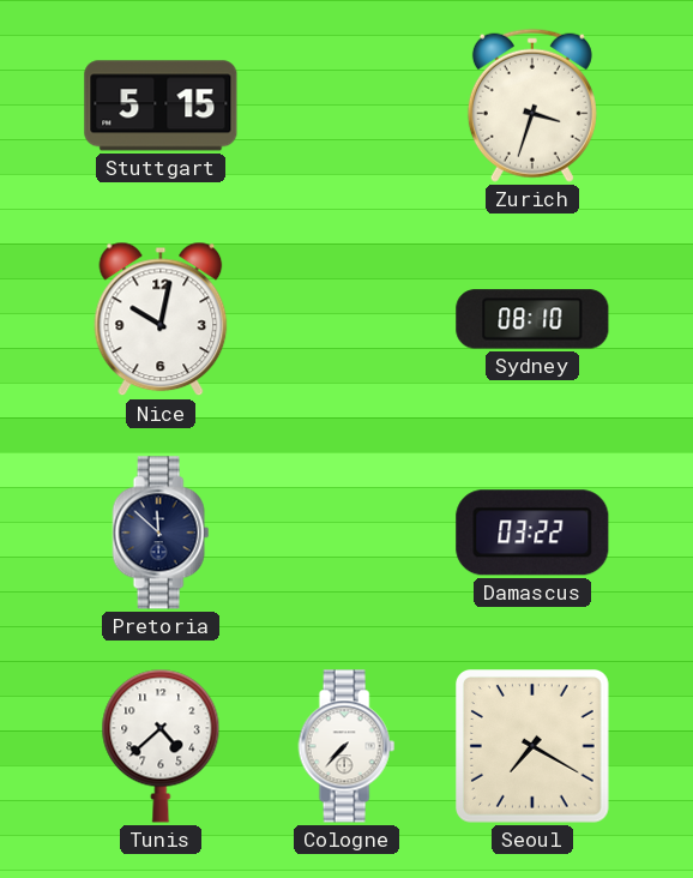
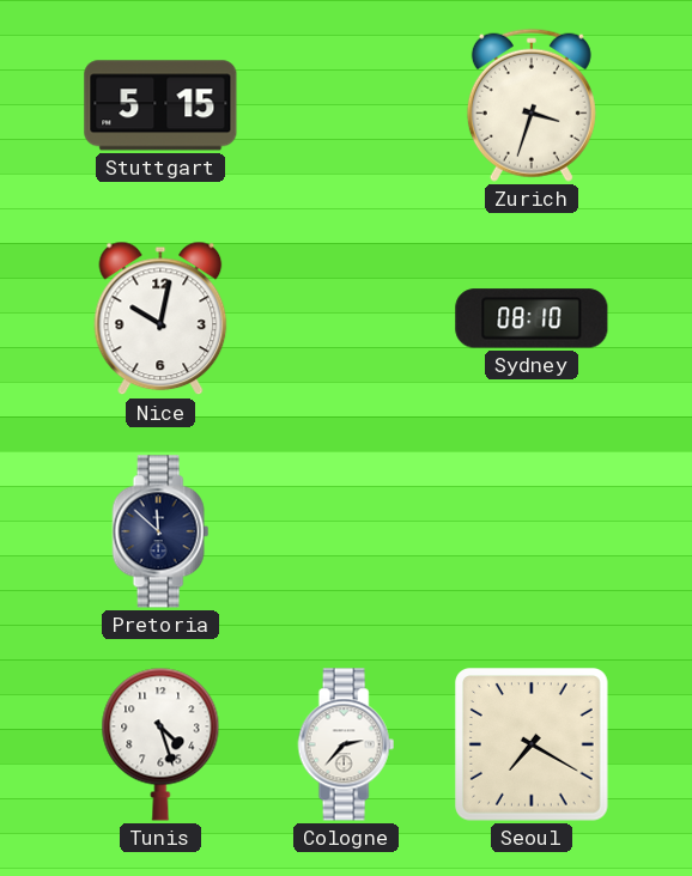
Damascus: 03:22 -> none (532, 533)
Tunis: 4:38 -> 4:27 (160, 744)
Cologne: 7:37 -> 2:37 (346, 744)
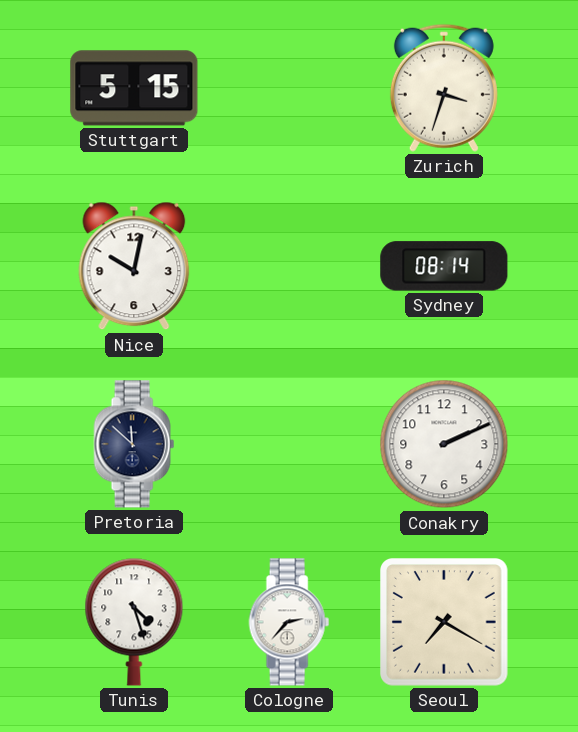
Sydney: 08:10 -> 08:14 (444, 266)
Conakry: none -> 2:11 (444, 444)
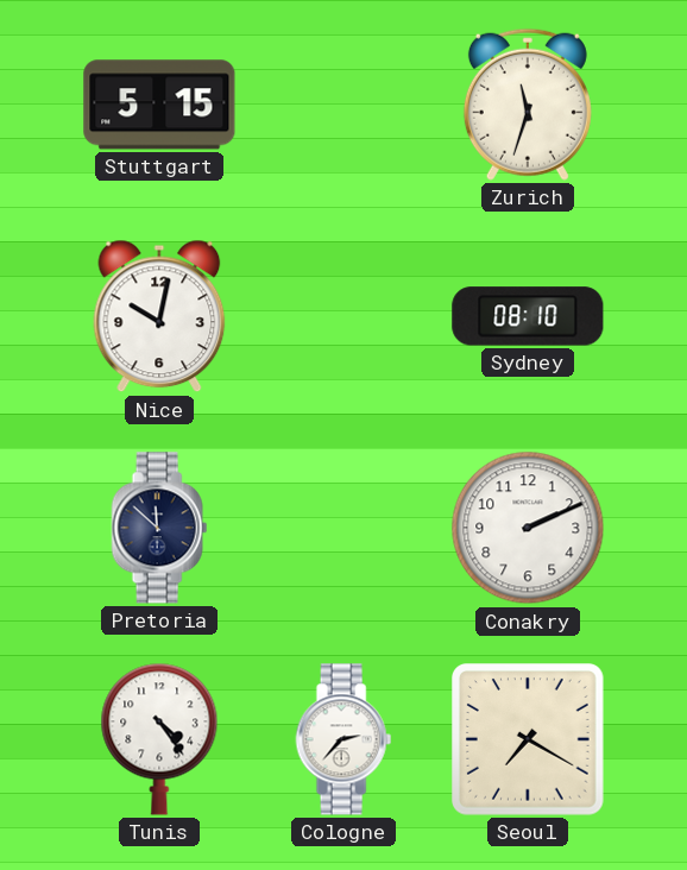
Zurich: 3:33 -> 11:33 (528, 105)
Sydney: 08:14 -> 08:10 (528, 316)
Tunis: 4:27 -> 4:24 (159, 739)
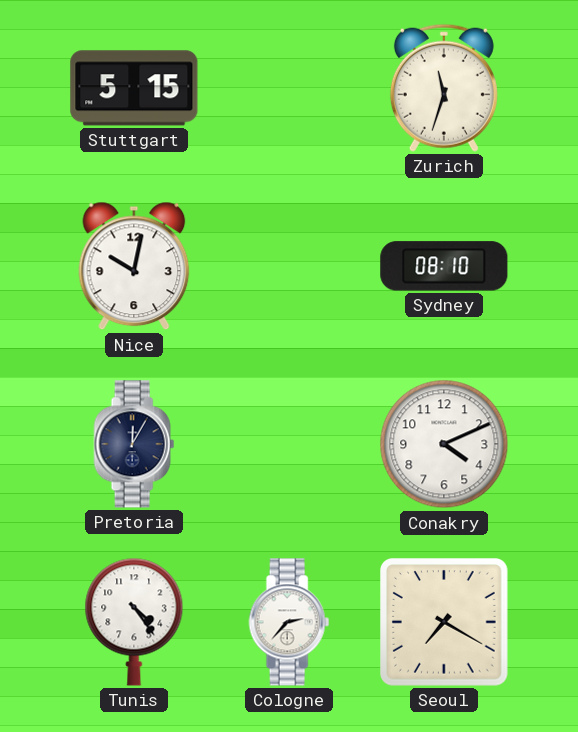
Pretoria: 11:52 -> 12:05 (134, 444)
Conakry: 2:11 -> 4:11 (444, 444)
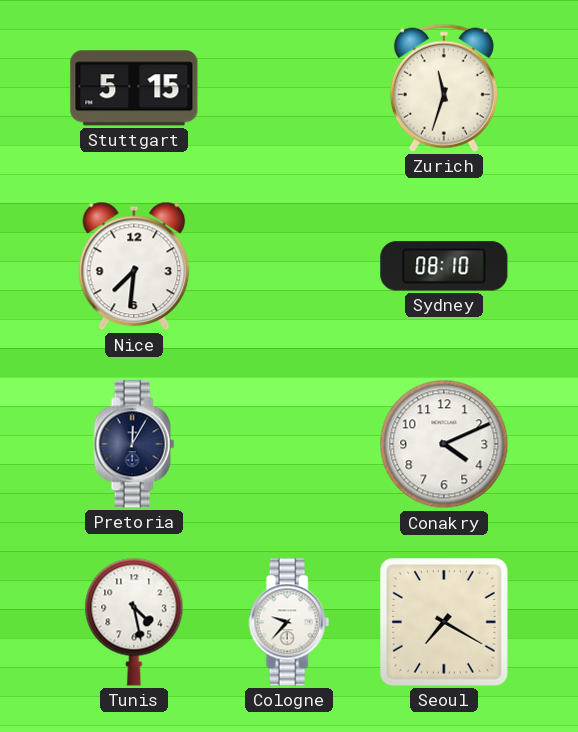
Nice: 10:02 -> 7:31 (134, 266)
Tunis: 4:24 -> 4:28 (134, 622)
Cologne: 2:37 -> 9:37 (289, 622)
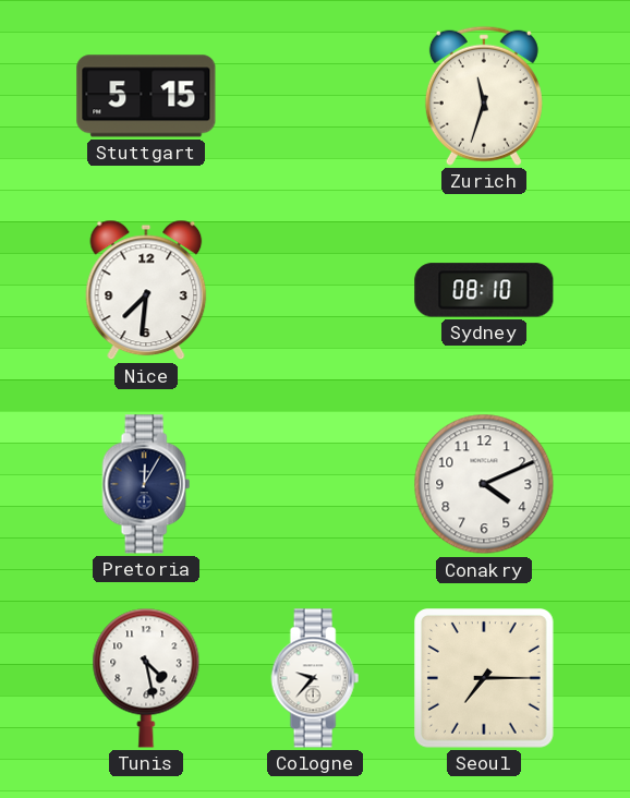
Seoul: 7:20 -> 7:15 (485, 679)
